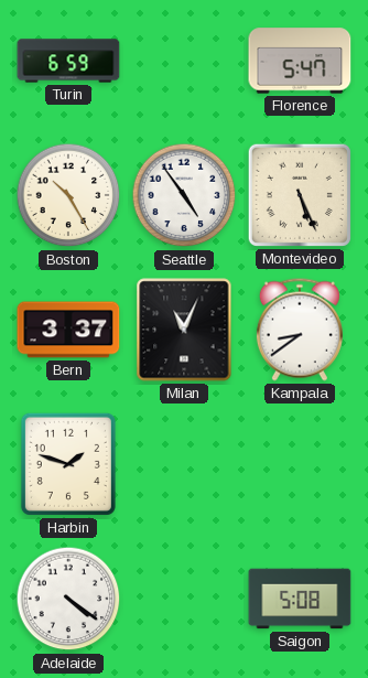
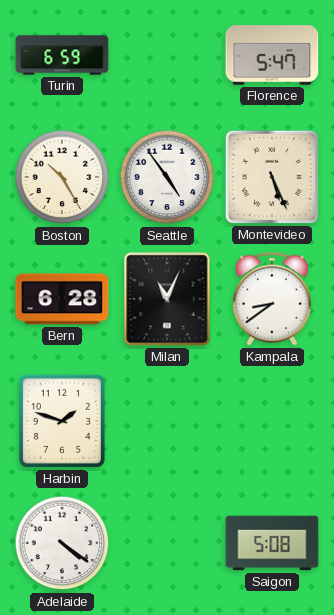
Bern: 3:37 -> 6:28 (62, 299)
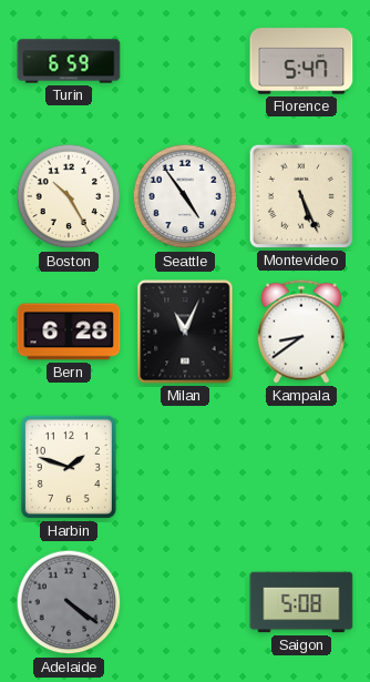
Adelaide dial: white -> grey (69, 602)
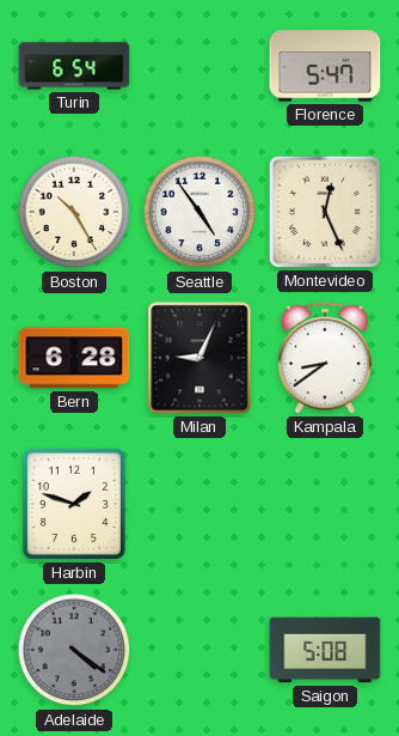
Turin: 6:59 -> 6:54 (74, 66)
Montevideo: 5:26 -> 12:26 (325, 212)
Milan: 11:04 -> 9:04 (199, 358)
